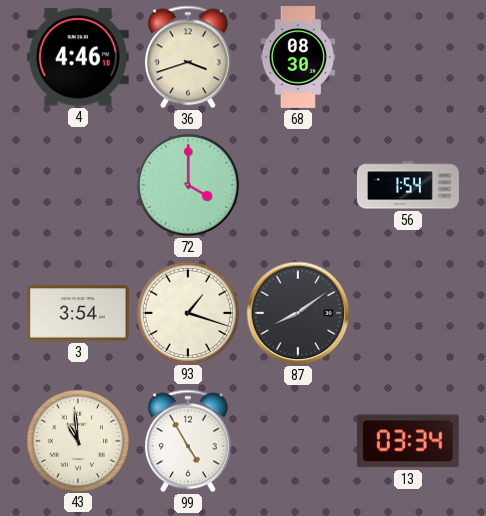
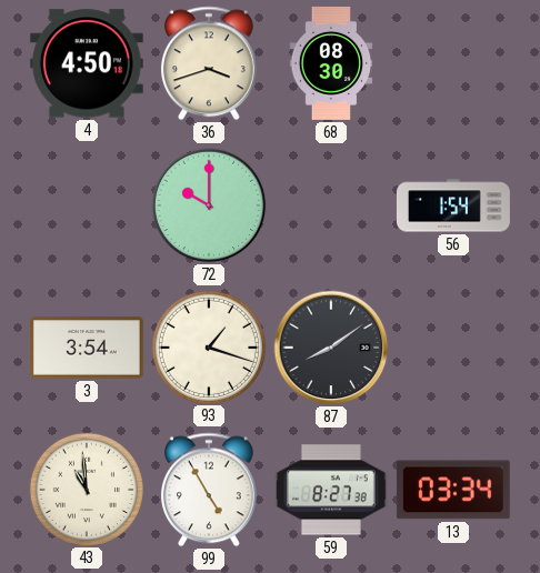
4: 4:46 -> 4:50 (87, 63)
72: 4:00 -> 10:00 (209, 205)
59: none -> 8:27 (331, 490)
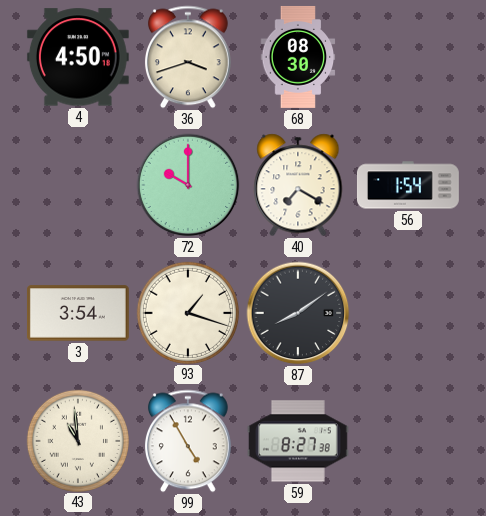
40: none -> 7:20 (298, 185)
13: 03:34 -> none (453, 490)
